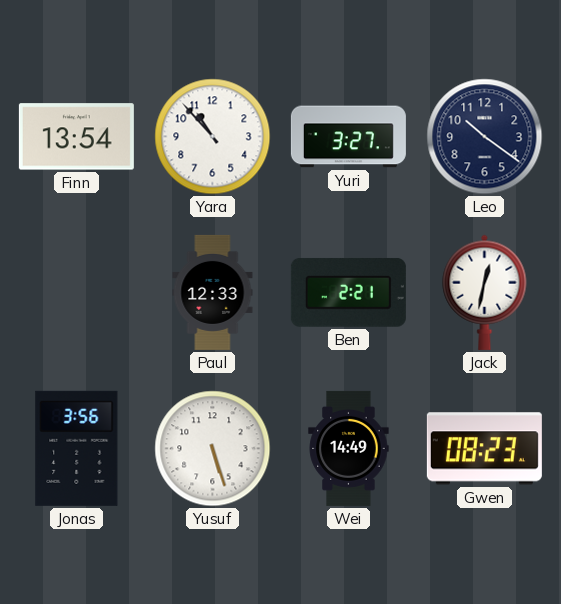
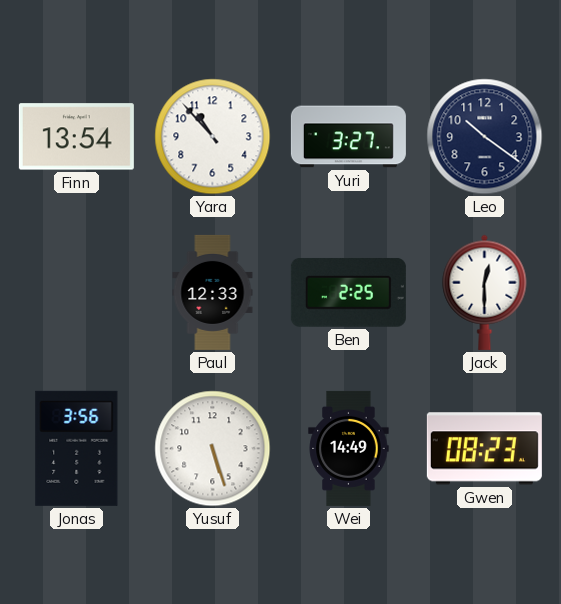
Ben: 2:21 -> 2:25 (348, 292)
Jack: 12:32 -> 12:30 (485, 292)
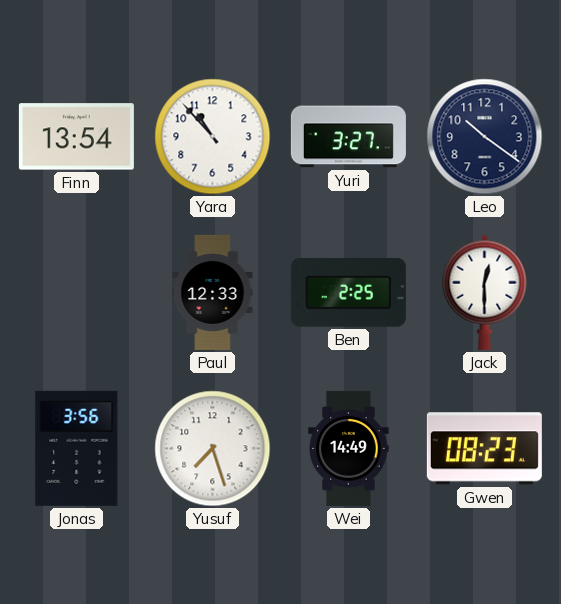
Yusuf: 5:27 -> 7:27 (213, 449)
